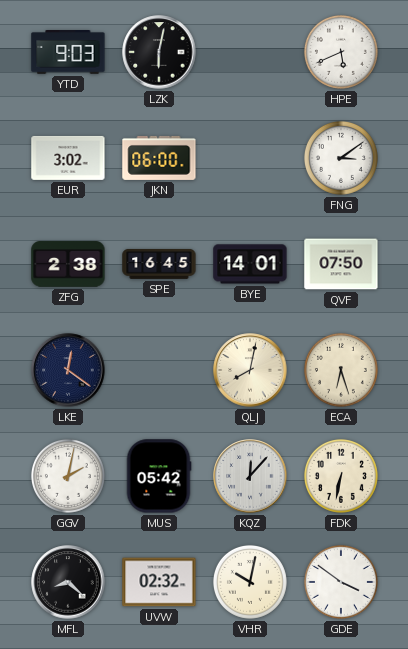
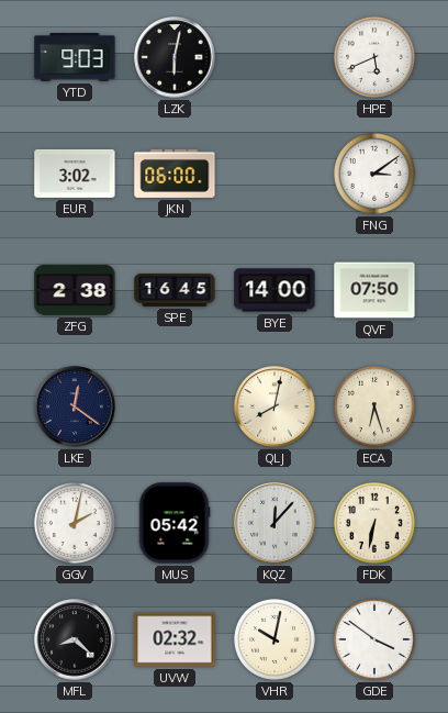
BYE: 14:01 -> 14:00 (275, 290)
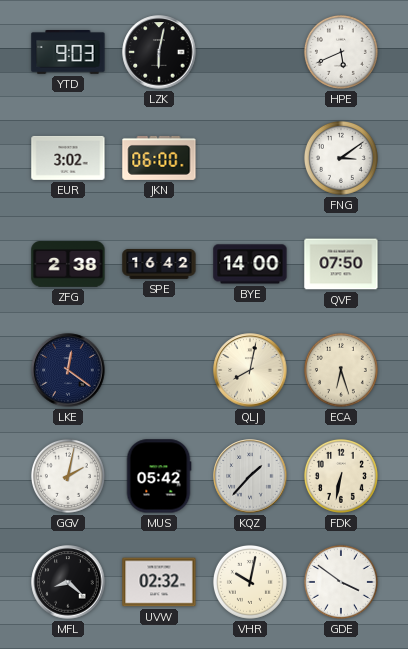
SPE: 16:45 -> 16:42 (159, 264)
KQZ: 12:07 -> 1:37 (250, 476)
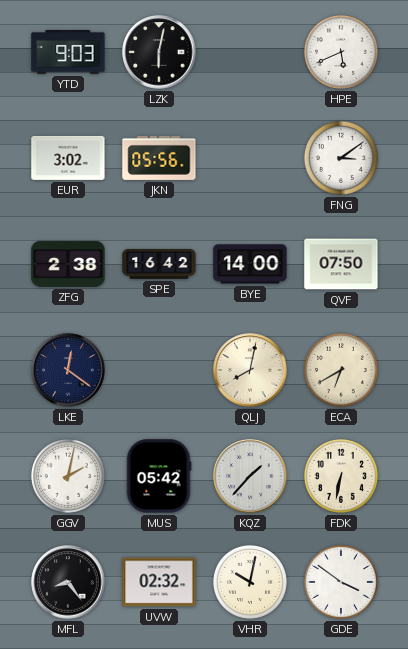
JKN: 06:00 -> 05:56 (159, 158)
ECA: 6:27 -> 6:40 (341, 370)
MFL: 8:22 -> 8:24 (68, 582)
